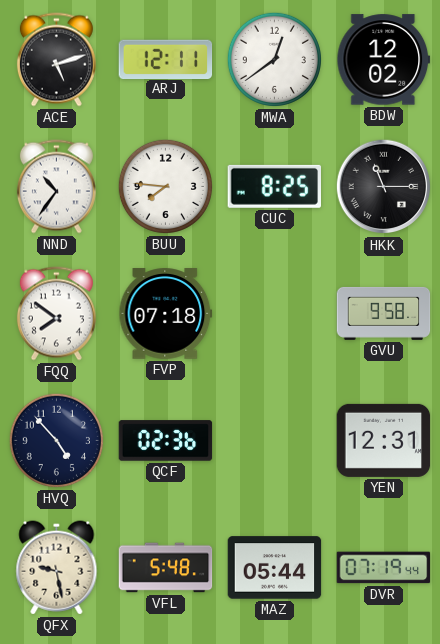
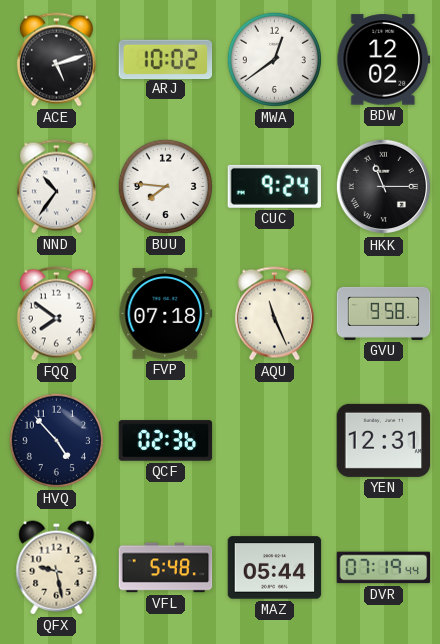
ARJ: 12:11 -> 10:02 (166, 59)
CUC: 8:25 -> 9:24 (274, 186)
AQU: none -> 11:26 (274, 314)
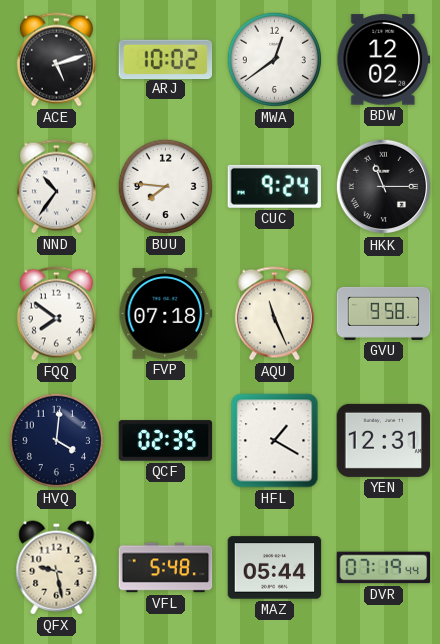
HVQ: 4:53 -> 4:01 (56, 440)
QCF: 02:36 -> 02:35 (166, 441)
HFL: none -> 1:20 (275, 441)
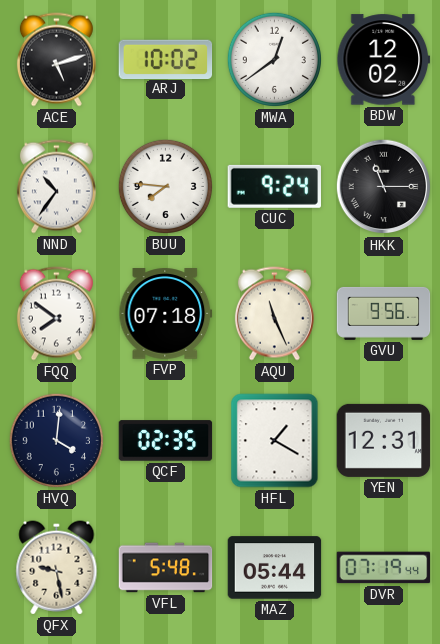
GVU: 9:58 -> 9:56 (384, 313)
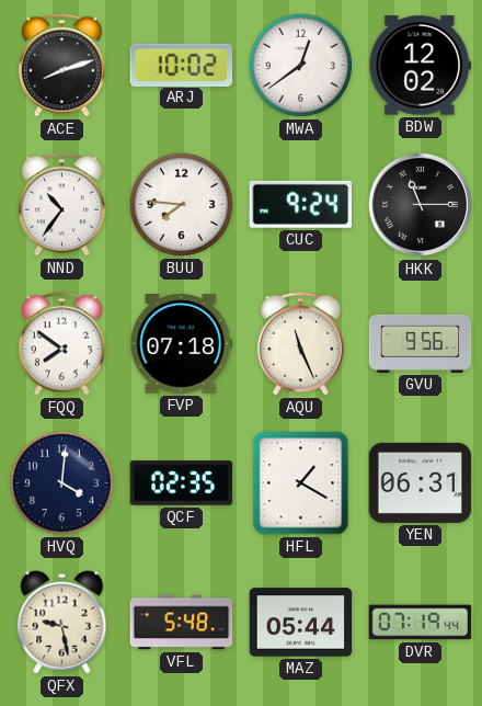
ACE: 5:12 -> 8:12 (61, 66)
YEN: 12:31 -> 06:31 (421, 482)
